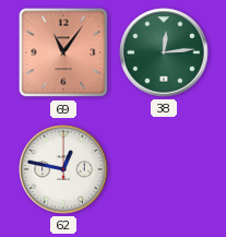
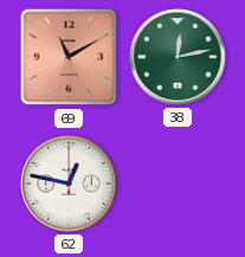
69: 11:06 -> 11:10 (69, 57)
38: 12:14 -> 12:13 (178, 57)
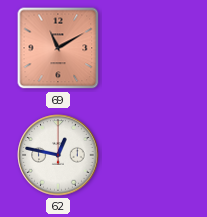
38: 12:13 -> none (178, 57)
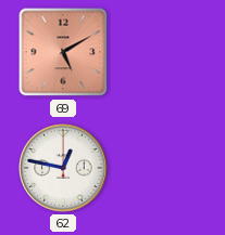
69: 11:10 -> 5:10 (63, 52)
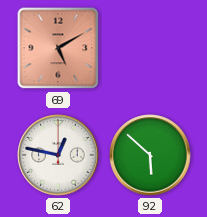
92: none -> 5:52 (150, 155)
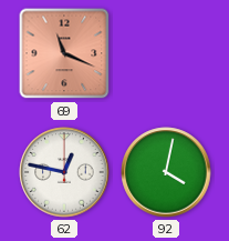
69: 5:10 -> 11:19 (64, 53)
92: 5:52 -> 4:02 (166, 172)
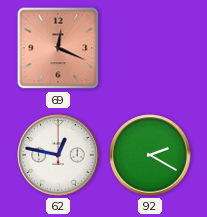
69: 11:19 -> 12:19 (58, 48)
92: 4:02 -> 2:20 (150, 155)
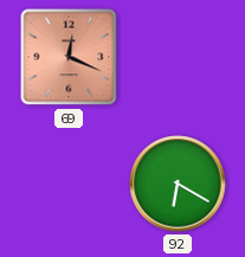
62: 12:47 -> none (58, 155)
92: 2:20 -> 6:20 (178, 184)
